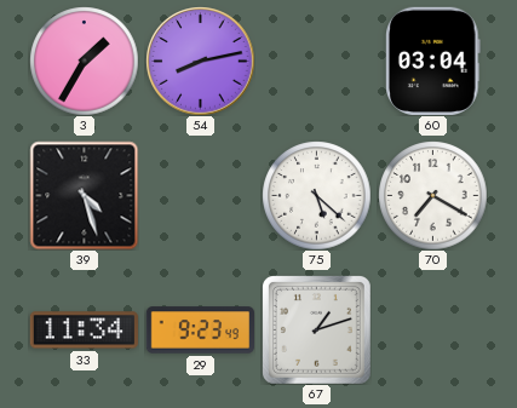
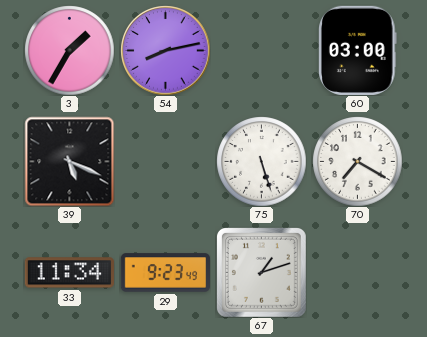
60: 03:04 -> 03:00 (358, 50)
39: 4:27 -> 5:19 (69, 161)
75: 5:22 -> 5:27 (261, 161)
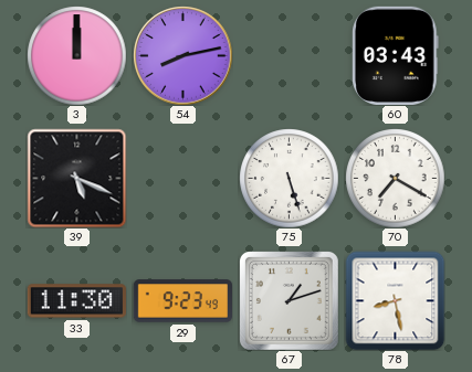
3: 1:35 -> 12:00 (76, 55)
60: 03:00 -> 03:43 (396, 55)
33: 11:34 -> 11:30 (76, 301)
78: none -> 8:28 (395, 300)
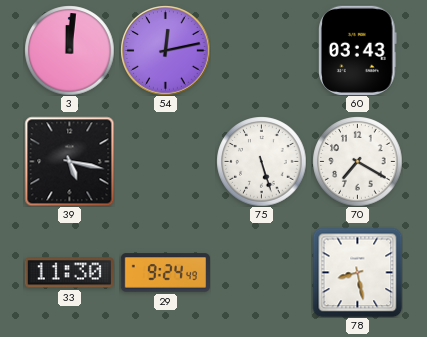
3: 12:00 -> 12:01 (69, 50)
54: 8:13 -> 12:13 (165, 50)
39: 5:19 -> 5:17 (69, 161)
29: 9:23 -> 9:24 (165, 273)
67: 1:12 -> none (289, 300)
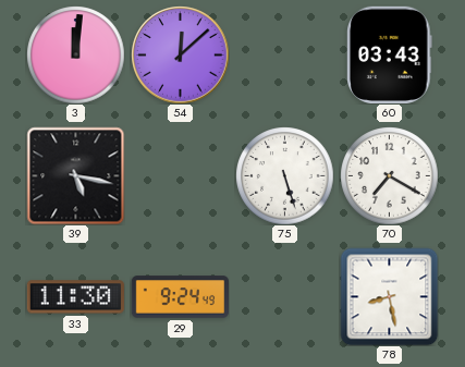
54: 12:13 -> 12:08 (180, 54)
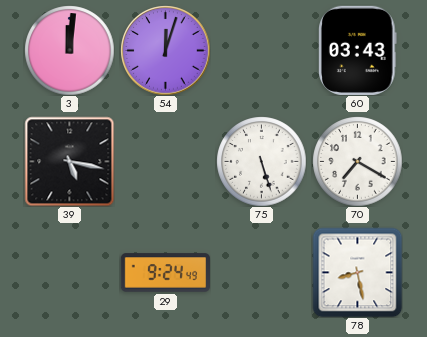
54: 12:08 -> 12:03 (165, 50)
33: 11:30 -> none (75, 297)
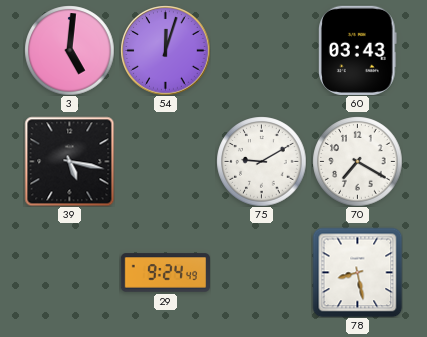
3: 12:01 -> 5:01 (69, 50)
75: 5:27 -> 9:10 (261, 161)
